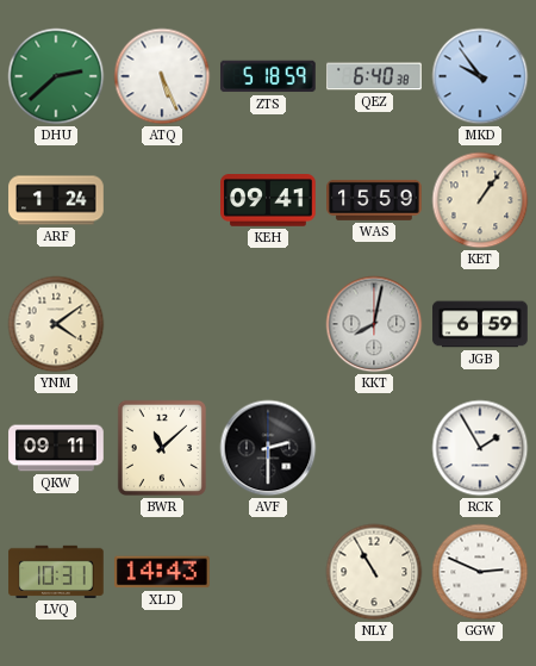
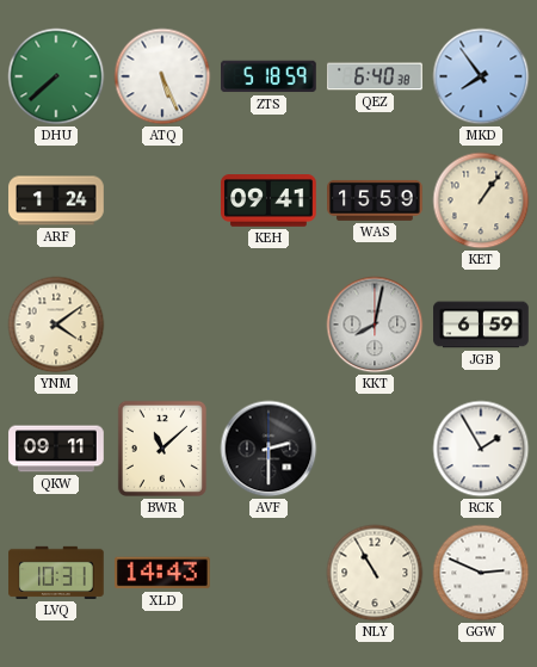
DHU: 2:38 -> 7:38 (56, 76)
MKD: 9:54 -> 7:54 (481, 76)
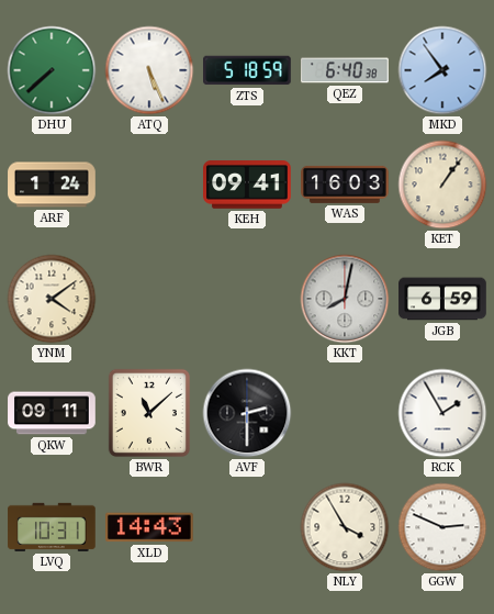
WAS: 15:59 -> 16:03 (345, 185)
NLY: 10:55 -> 3:55 (345, 527)
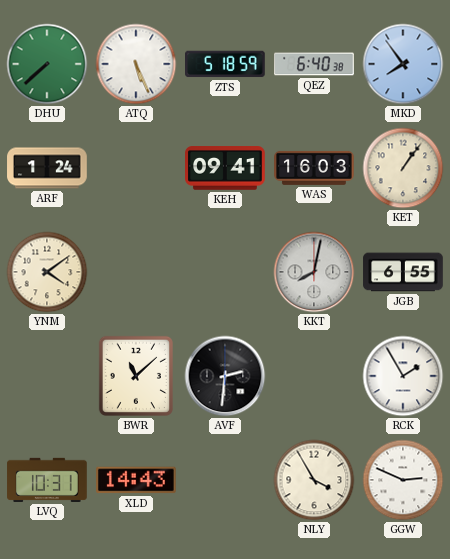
JGB: 6:59 -> 6:55 (403, 272)
QKW: 09:11 -> none (52, 413)
AVF: 2:30 -> 2:31 (225, 376)
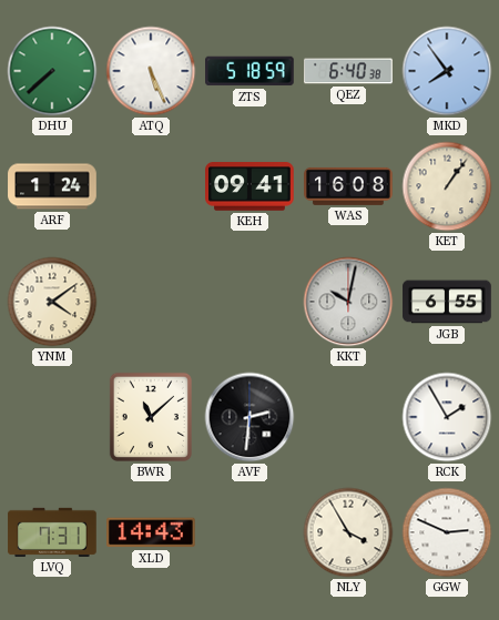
WAS: 16:03 -> 16:08 (348, 186)
KKT: 8:02 -> 10:02 (348, 302)
LVQ: 10:31 -> 7:31 (52, 532)
